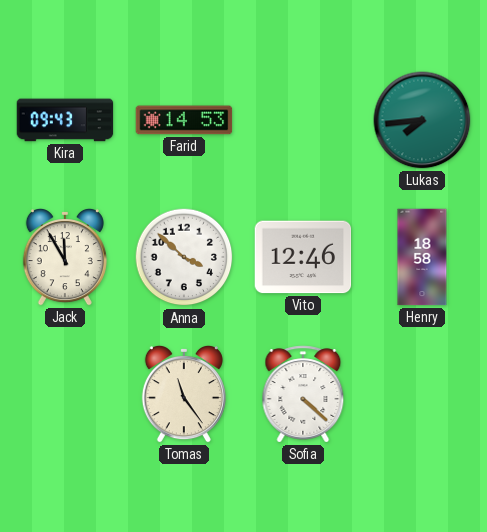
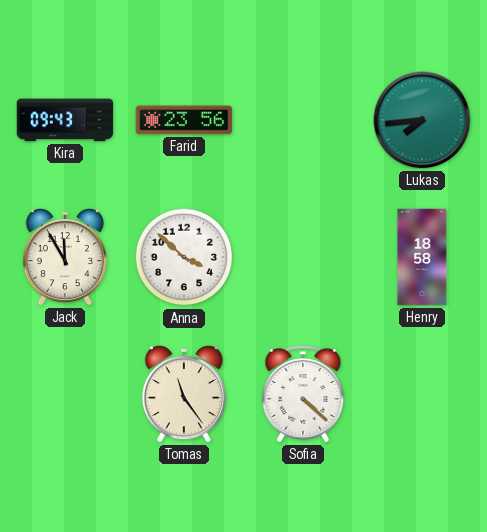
Farid: 14:53 -> 23:56 (184, 120)
Vito: 12:46 -> none (303, 257)
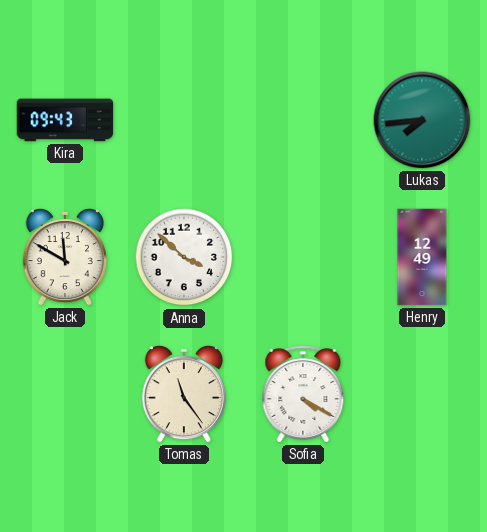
Farid: 23:56 -> none (184, 120)
Jack: 11:55 -> 11:50 (65, 258)
Henry: 18:58 -> 12:49 (422, 257)
Sofia: 4:22 -> 4:20 (303, 394)
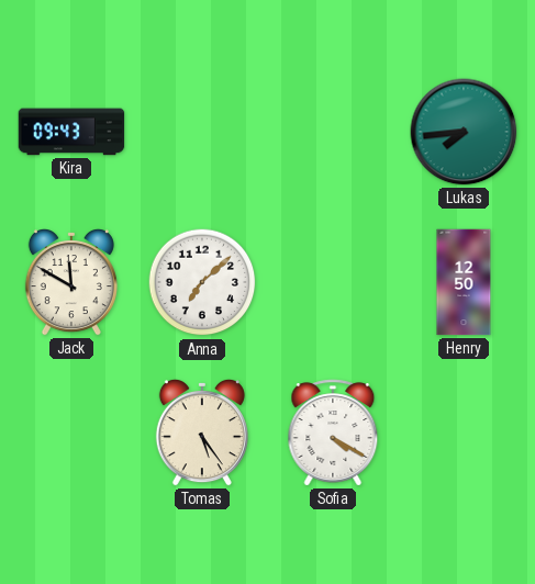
Anna: 3:52 -> 7:08 (202, 282)
Henry: 12:49 -> 12:50 (464, 282)
Tomas: 11:24 -> 5:24 (202, 434)
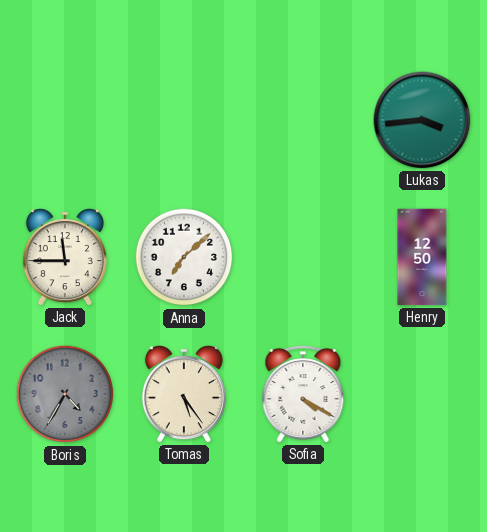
Kira: 09:43 -> none (71, 132)
Lukas: 7:44 -> 3:44 (422, 120)
Jack: 11:50 -> 11:45 (65, 258)
Boris: none -> 4:35 (65, 394)
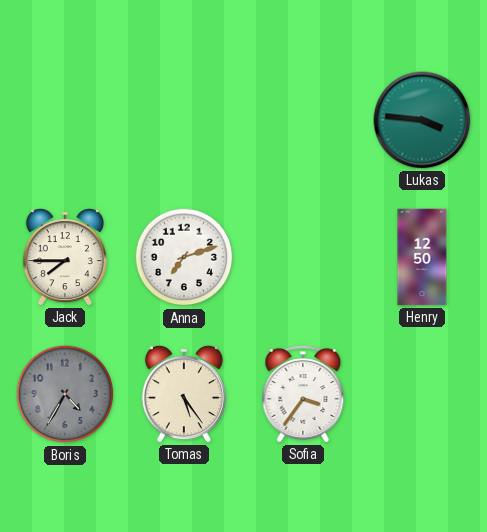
Lukas: 3:44 -> 3:46 (422, 120)
Jack: 11:45 -> 7:45 (65, 258)
Anna: 7:08 -> 7:12 (184, 257)
Sofia: 4:20 -> 3:36 (303, 394)
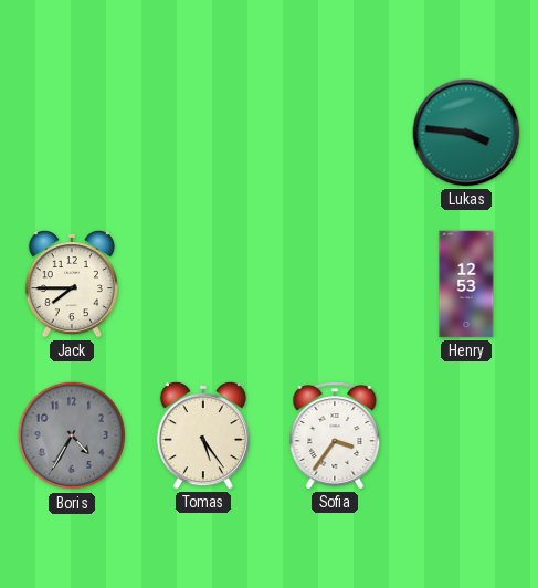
Anna: 7:12 -> none (184, 257)
Henry: 12:50 -> 12:53 (466, 284)
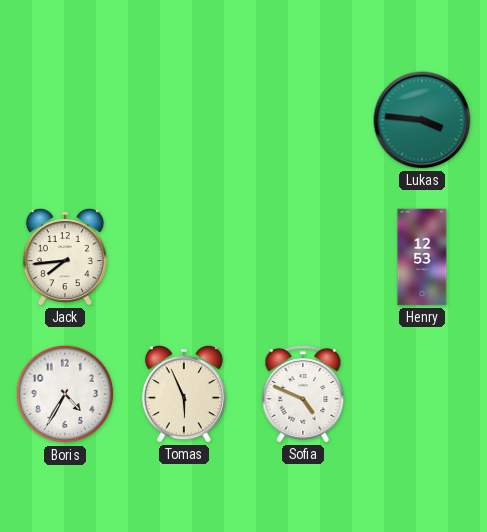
Jack: 7:45 -> 7:44 (65, 258)
Boris dial: grey -> white (65, 394)
Tomas: 5:24 -> 5:56 (184, 395)
Sofia: 3:36 -> 4:49 (303, 394)
